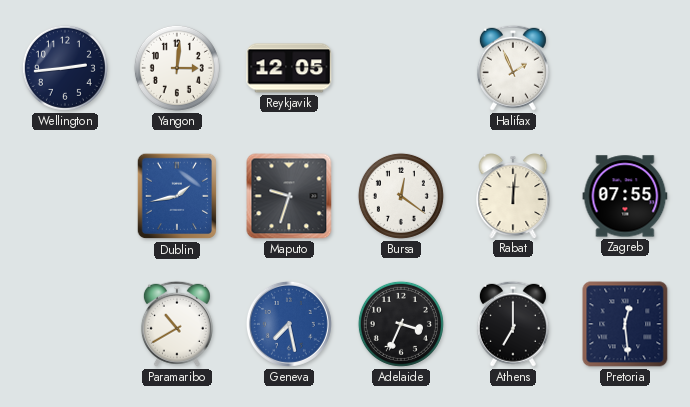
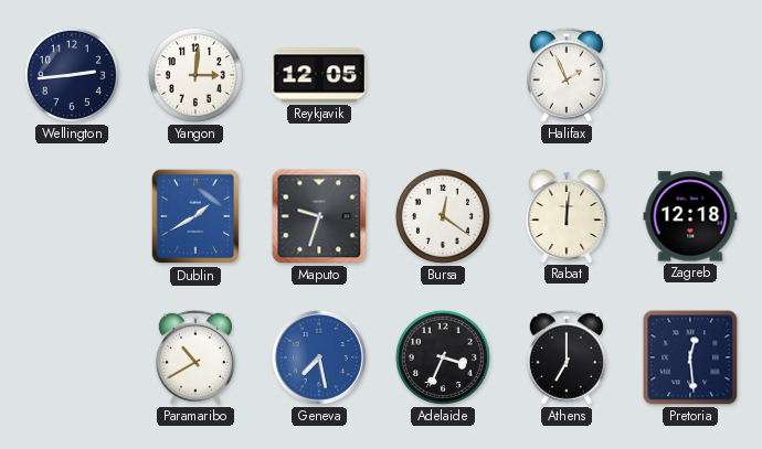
Dublin: 1:43 -> 1:40 (195, 216)
Zagreb: 07:55 -> 12:18 (690, 216)
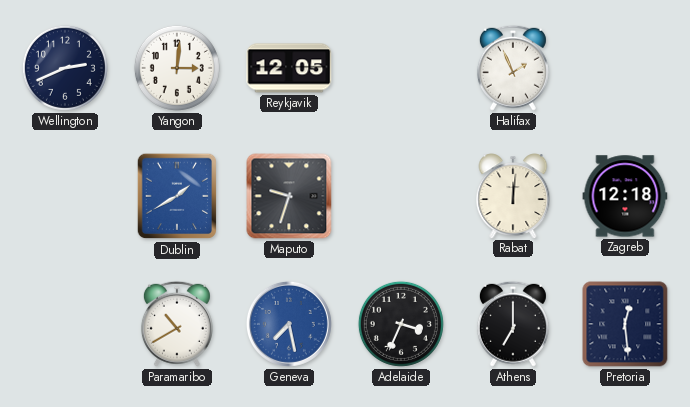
Wellington: 2:44 -> 2:41 (65, 68)
Bursa: 12:21 -> none (443, 216)
